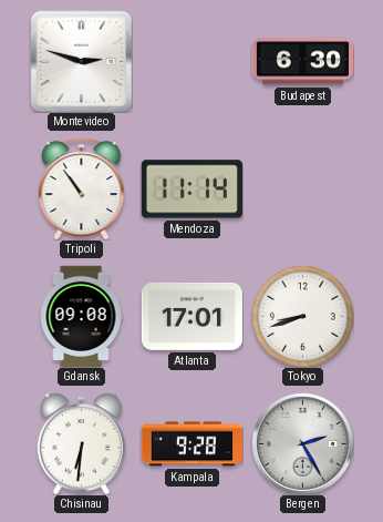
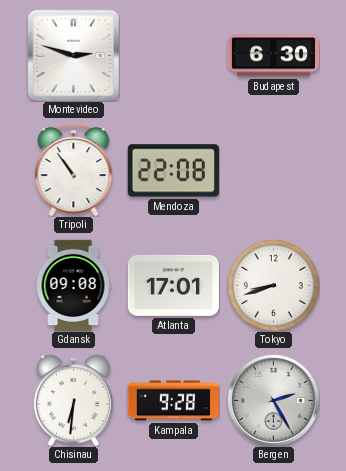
Mendoza: 11:14 -> 22:08 (173, 171)
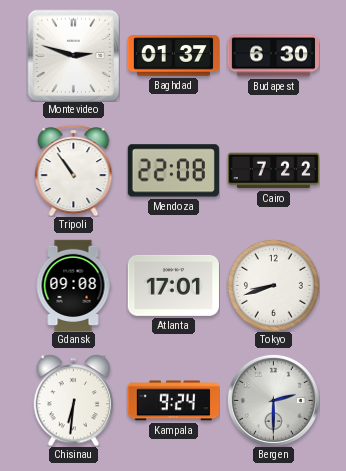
Baghdad: none -> 01:37 (173, 56)
Cairo: none -> 7:22 (273, 171)
Kampala: 9:28 -> 9:24 (173, 401)
Bergen: 2:25 -> 2:30 (273, 400)
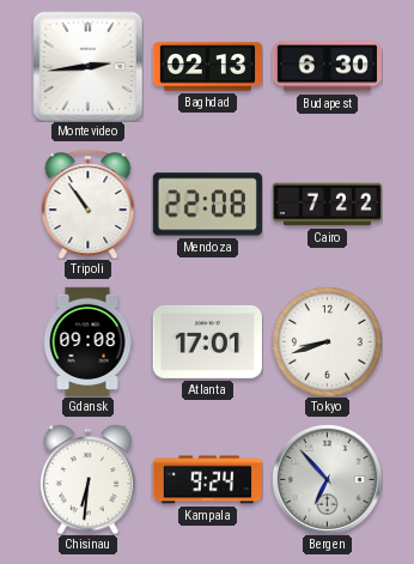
Montevideo: 2:48 -> 2:44 (87, 66)
Baghdad: 01:37 -> 02:13 (207, 67)
Bergen: 2:30 -> 6:53 (327, 479)
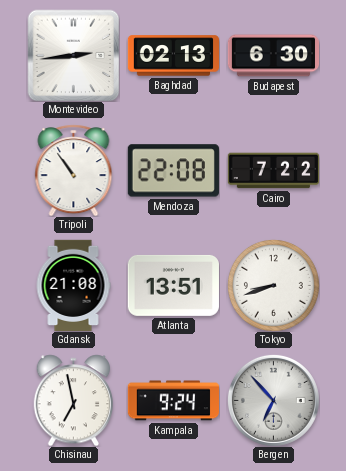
Gdansk: 09:08 -> 21:08 (73, 285)
Atlanta: 17:01 -> 13:51 (173, 285)
Chisinau: 6:31 -> 6:58 (73, 400)
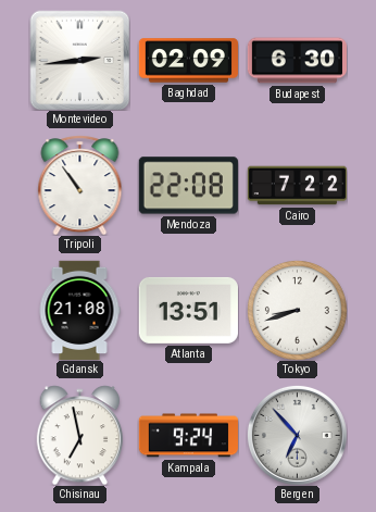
Baghdad: 02:13 -> 02:09 (188, 61)
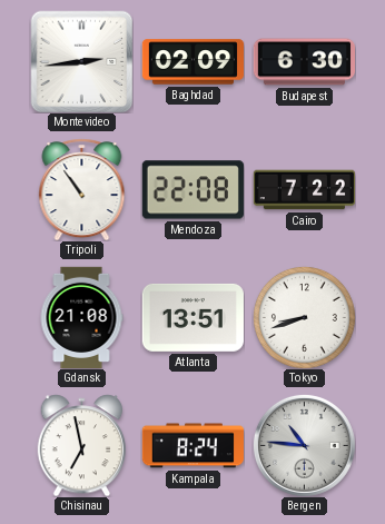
Kampala: 9:24 -> 8:24 (192, 446)
Bergen: 6:53 -> 10:46 (304, 445)
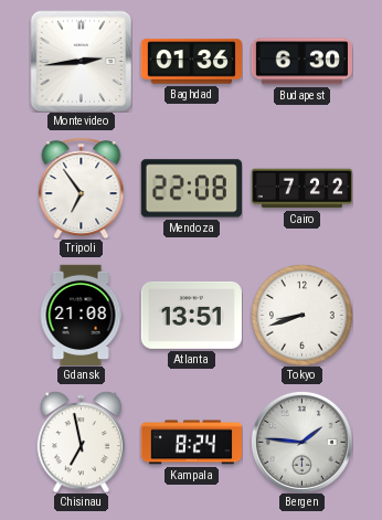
Baghdad: 02:09 -> 01:36 (191, 62)
Tripoli: 10:54 -> 6:54 (82, 188)
Bergen: 10:46 -> 1:46 (301, 442)
